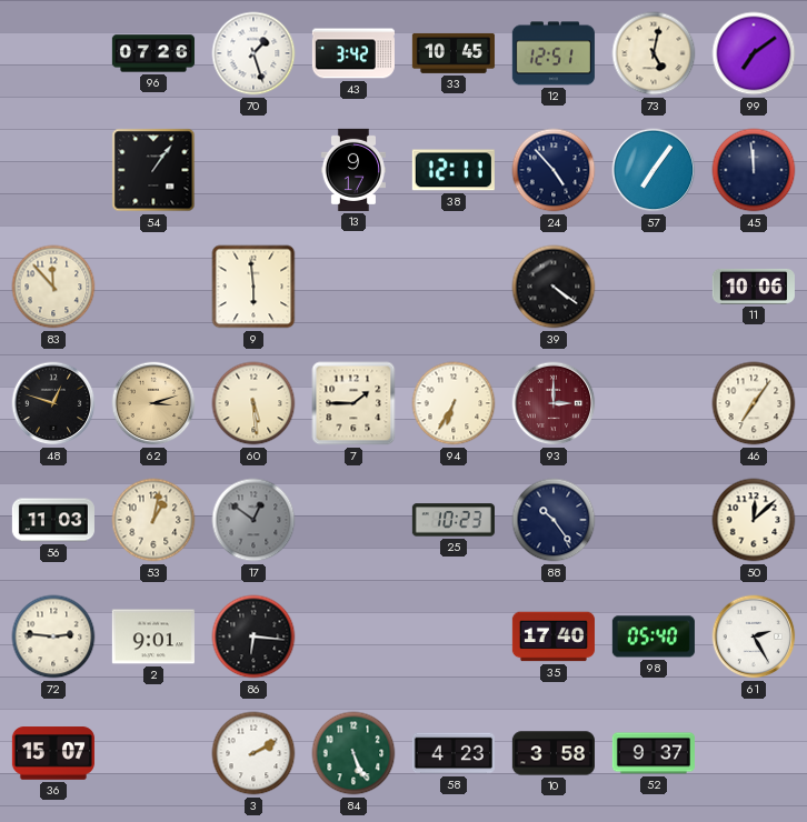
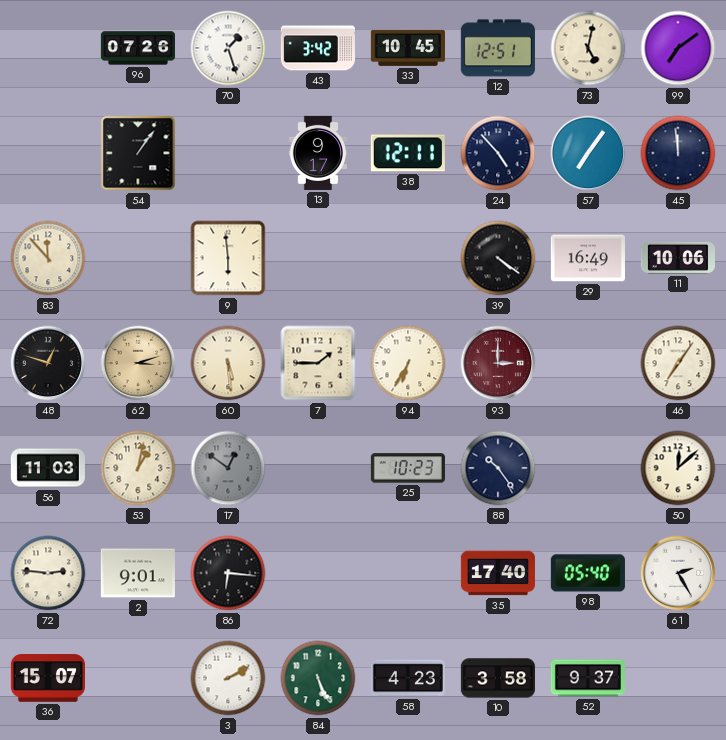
29: none -> 16:49 (588, 258)
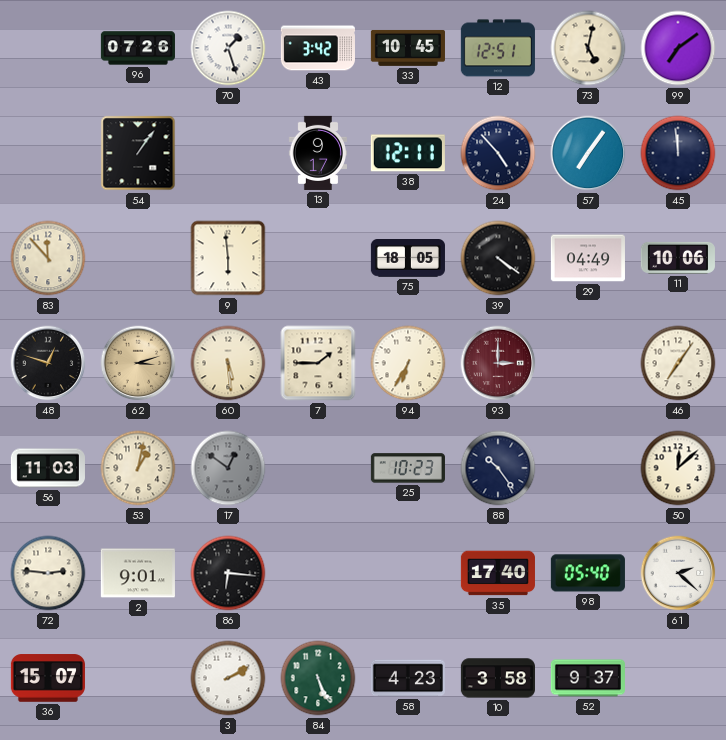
75: none -> 18:05 (408, 259)
29: 16:49 -> 04:49 (588, 258)
61: 2:25 -> 2:22 (678, 573)
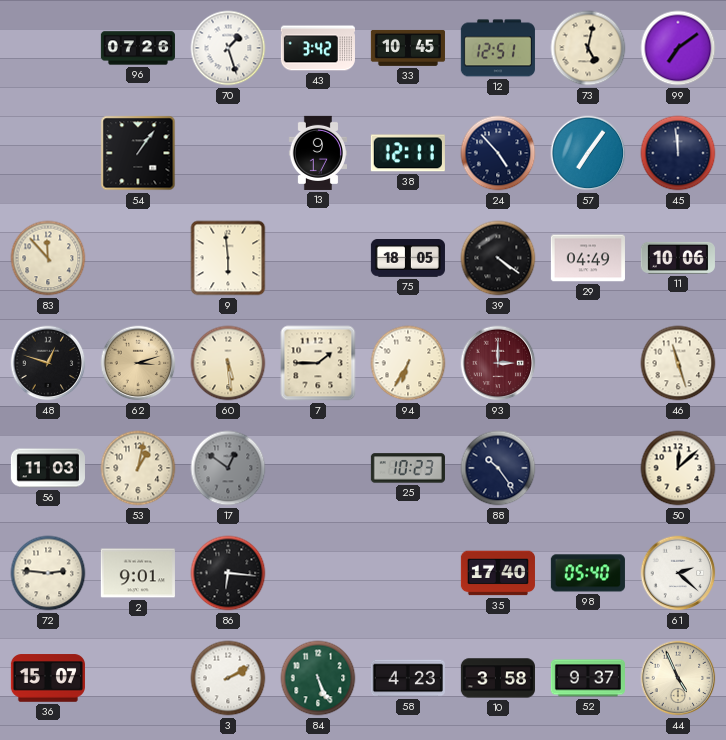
46: 7:06 -> 11:27 (678, 363)
44: none -> 4:56 (678, 678)
